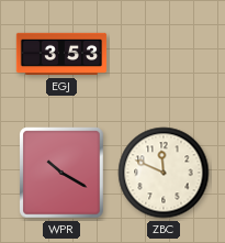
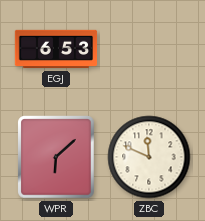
EGJ: 3:53 -> 6:53 (56, 49)
WPR: 10:20 -> 6:08 (56, 157)
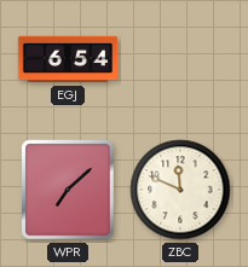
EGJ: 6:53 -> 6:54 (68, 59)
WPR: 6:08 -> 7:08 (68, 190)
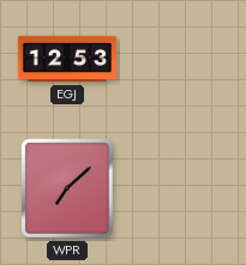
EGJ: 6:54 -> 12:53 (67, 59)
ZBC: 11:49 -> none (180, 190)
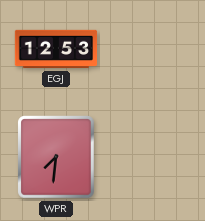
WPR: 7:08 -> 7:31 (56, 157)
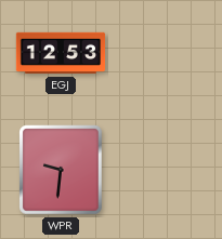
WPR: 7:31 -> 9:31 (61, 170)
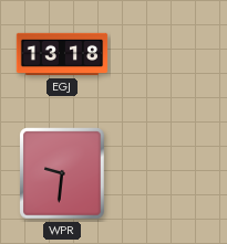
EGJ: 12:53 -> 13:18 (62, 54)
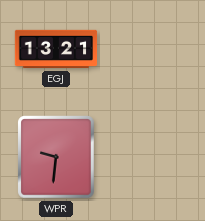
EGJ: 13:18 -> 13:21 (56, 49)
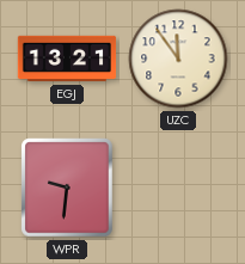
UZC: none -> 11:54 (178, 59)
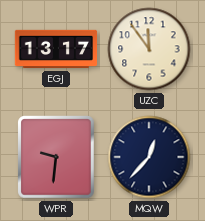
EGJ: 13:21 -> 13:17 (56, 49)
MQW: none -> 12:37 (149, 157)
